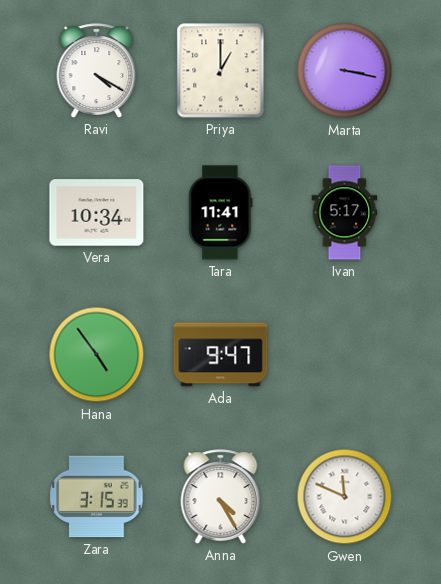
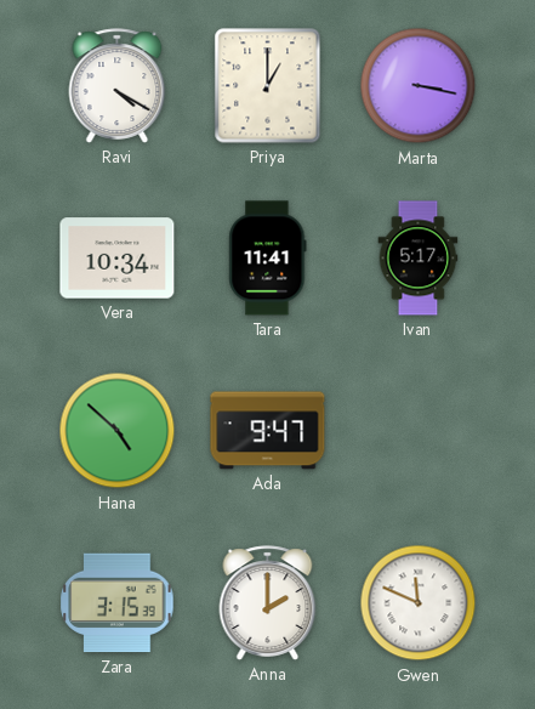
Hana: 4:54 -> 4:52 (118, 431)
Anna: 4:25 -> 2:00 (268, 603)
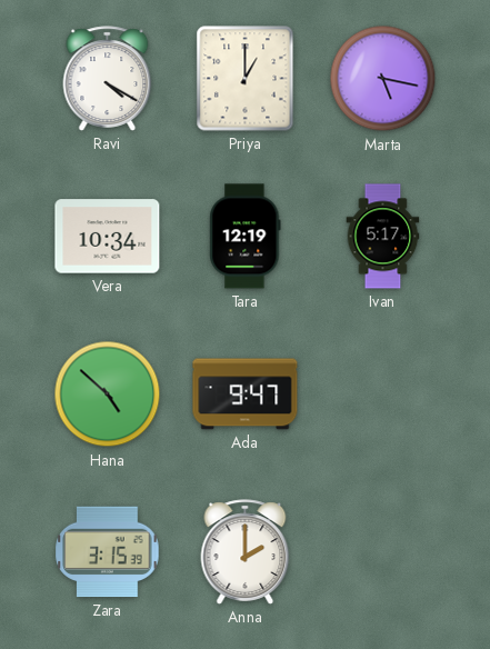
Marta: 3:17 -> 5:17 (383, 79)
Tara: 11:41 -> 12:19 (246, 237)
Gwen: 11:49 -> none (419, 603)
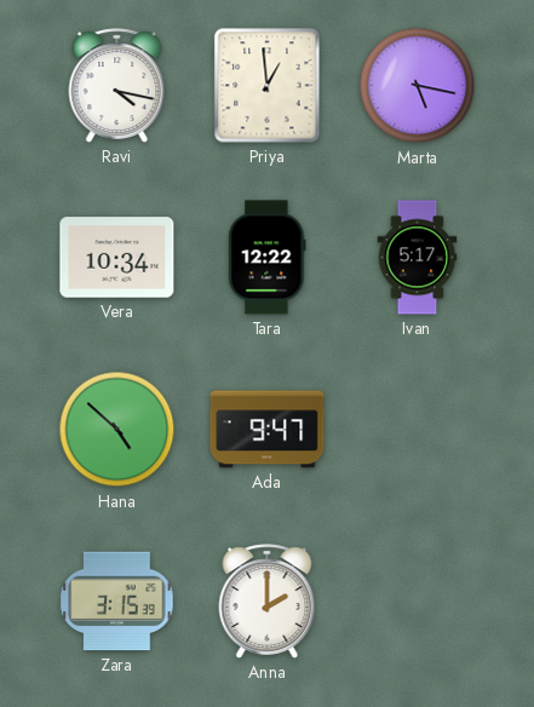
Ravi: 4:20 -> 4:17 (117, 86)
Priya: 1:00 -> 12:59 (268, 86)
Tara: 12:19 -> 12:22 (268, 258)
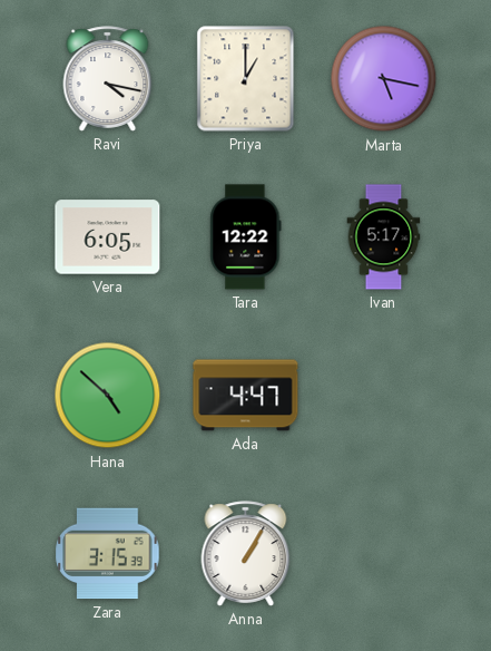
Priya: 12:59 -> 1:00 (246, 79)
Vera: 10:34 -> 6:05 (108, 237)
Ada: 9:47 -> 4:47 (246, 396)
Anna: 2:00 -> 1:05 (246, 554)
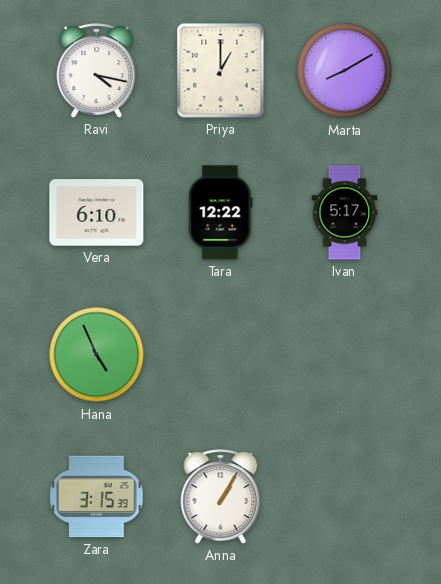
Marta: 5:17 -> 8:10 (345, 71)
Vera: 6:05 -> 6:10 (97, 213)
Hana: 4:52 -> 4:56 (97, 355)
Ada: 4:47 -> none (246, 396)
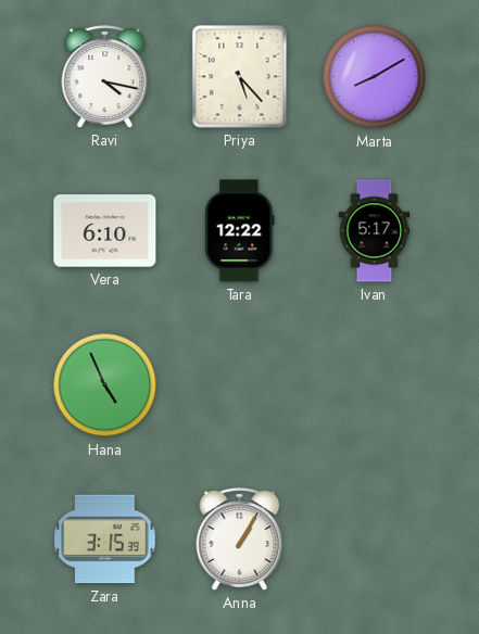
Priya: 1:00 -> 5:23 (240, 77)
